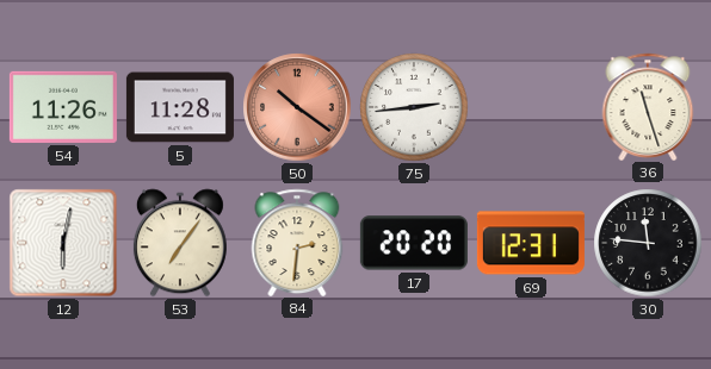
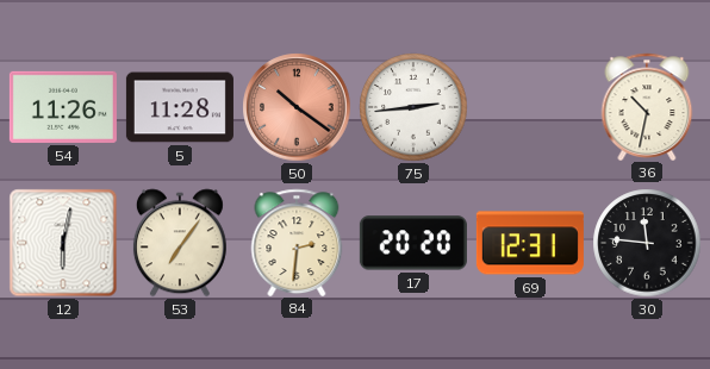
36: 11:27 -> 10:32 (647, 106)
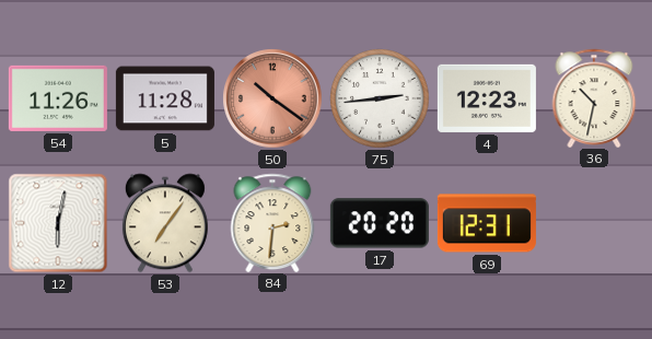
4: none -> 12:23 (487, 98)
30: 11:46 -> none (647, 243)
